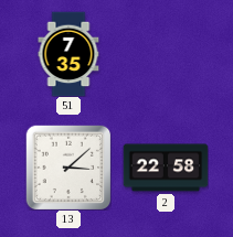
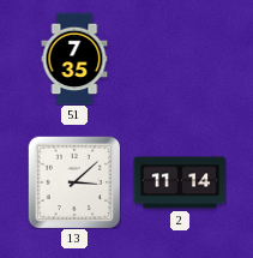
2: 22:58 -> 11:14 (180, 182)
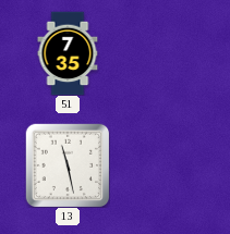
13: 3:08 -> 11:28 (68, 165)
2: 11:14 -> none (180, 182)
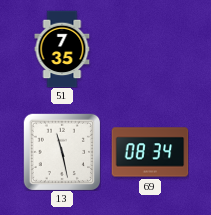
69: none -> 08:34 (150, 152)
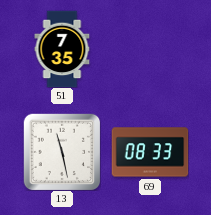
69: 08:34 -> 08:33 (150, 152)
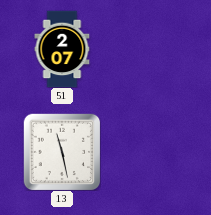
51: 7:35 -> 2:07 (62, 49)
69: 08:33 -> none (150, 152)
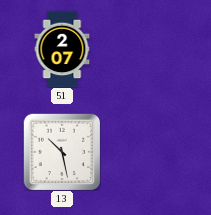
13: 11:28 -> 10:28 (62, 152)
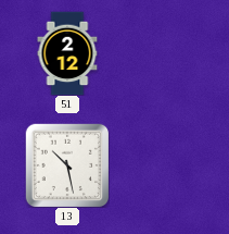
51: 2:07 -> 2:12 (67, 53)
